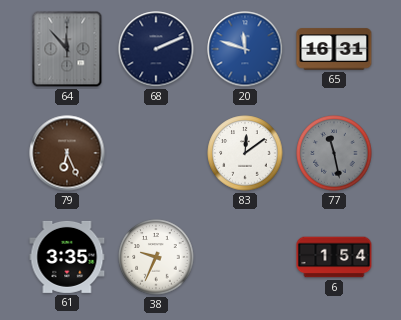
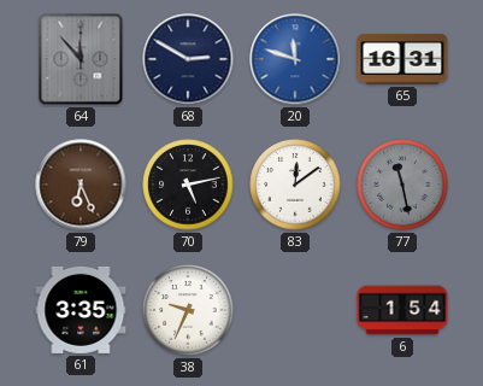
68: 2:11 -> 2:50 (188, 59)
70: none -> 5:13 (188, 185)
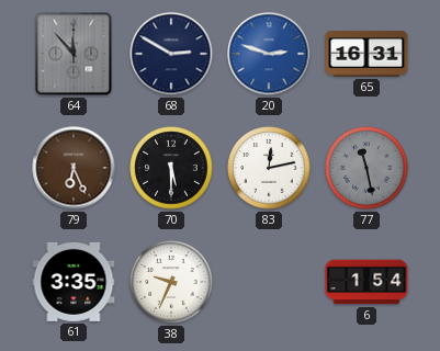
20: 11:48 -> 2:48 (269, 54)
70: 5:13 -> 5:30 (171, 168)
83: 12:09 -> 12:13 (269, 168)
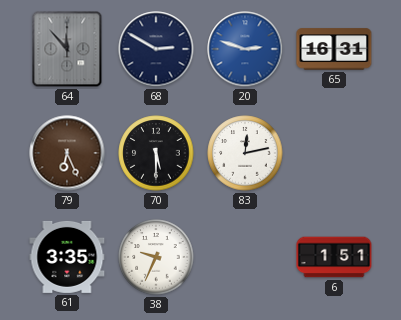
77: 11:28 -> none (366, 168)
6: 1:54 -> 1:51 (334, 257)
